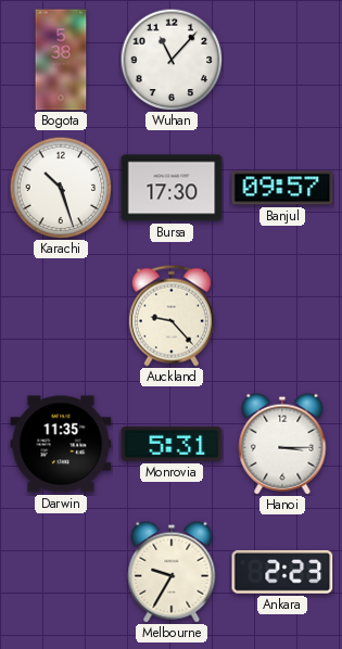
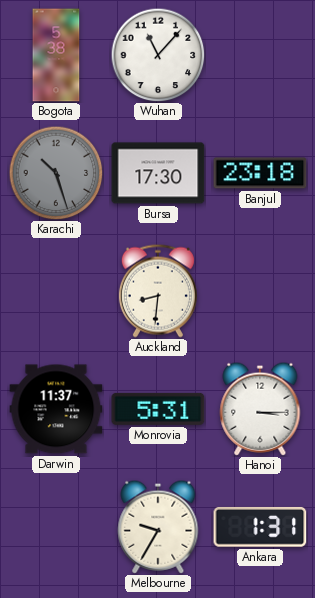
Karachi dial: white -> grey (56, 173)
Banjul: 09:57 -> 23:18 (260, 173)
Auckland: 9:23 -> 8:31 (158, 291)
Darwin: 11:35 -> 11:37 (56, 409)
Ankara: 2:23 -> 1:31 (260, 527)
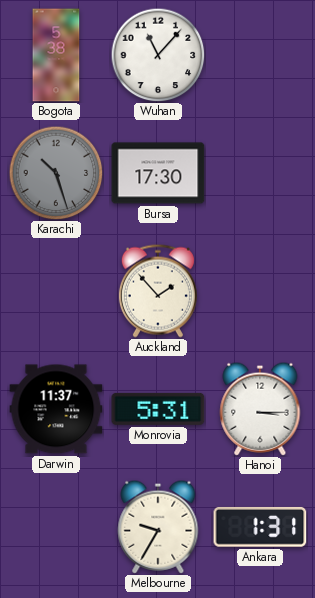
Banjul: 23:18 -> none (260, 173)
Auckland: 8:31 -> 1:53 (158, 291)
